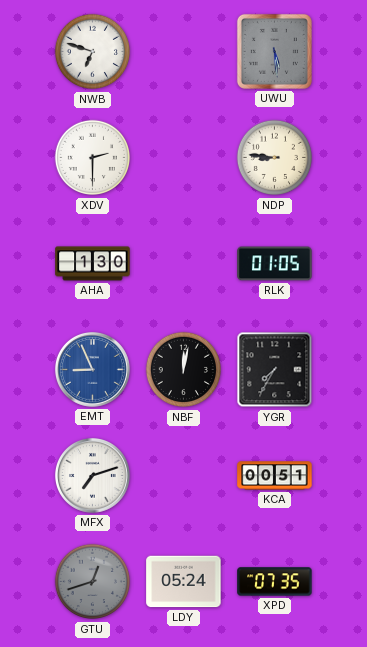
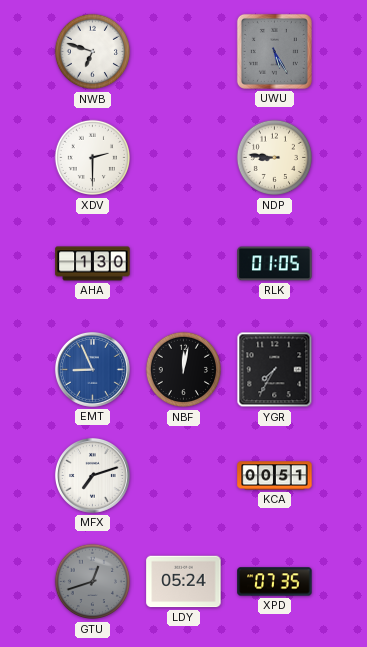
UWU: 5:29 -> 5:25 (274, 51)
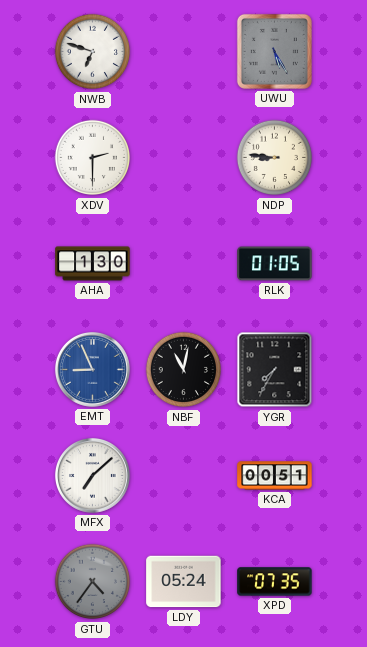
NBF: 12:02 -> 11:02 (184, 370)
MFX: 7:12 -> 7:08 (92, 475)
GTU: 12:42 -> 4:36 (93, 582)
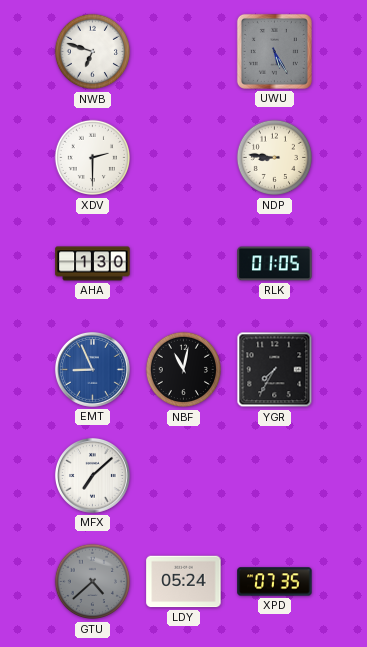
KCA: 00:51 -> none (275, 476)
GTU: 4:36 -> 4:38 (93, 582)
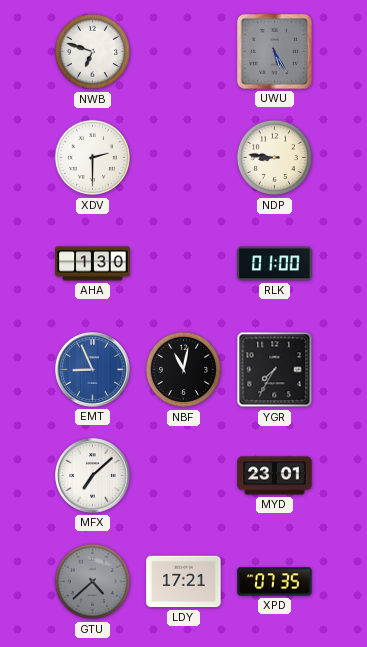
RLK: 01:05 -> 01:00 (275, 264)
MYD: none -> 23:01 (275, 476)
LDY: 05:24 -> 17:21 (184, 582)
